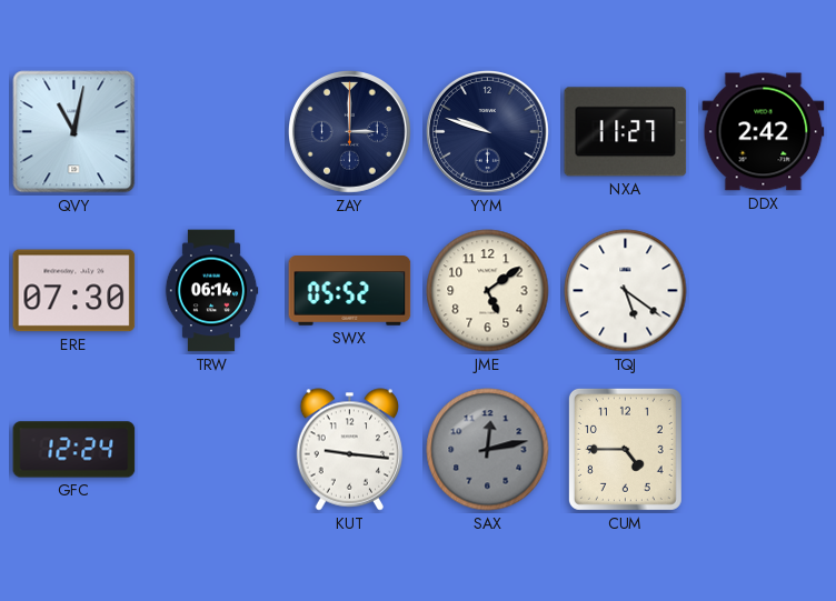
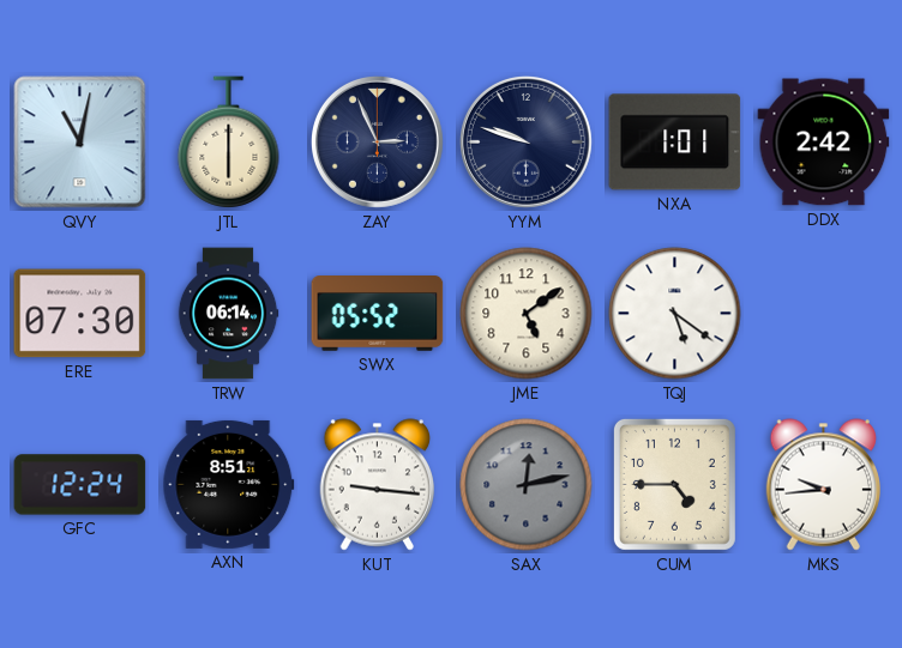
JTL: none -> 6:00 (229, 143)
ZAY: 3:00 -> 2:56 (377, 141)
NXA: 11:27 -> 1:01 (675, 143)
AXN: none -> 8:51 (229, 484)
MKS: none -> 9:44 (823, 485)
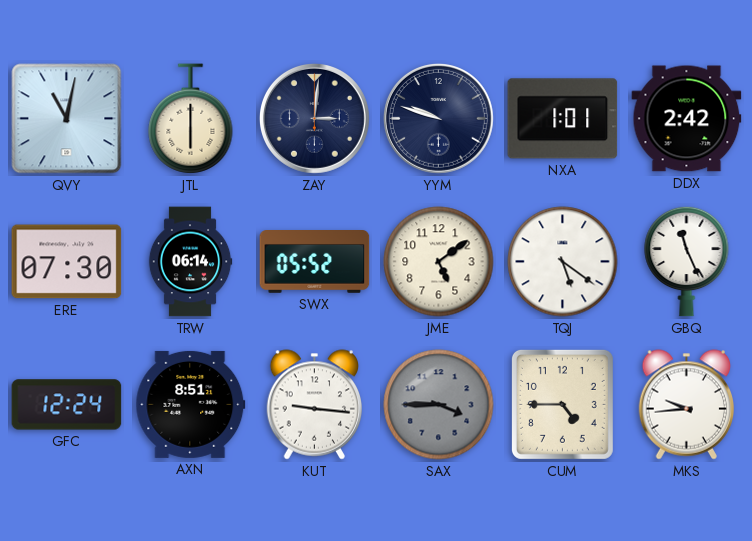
ZAY: 2:56 -> 3:01 (314, 118)
GBQ: none -> 11:26 (687, 261)
SAX: 12:13 -> 3:45 (439, 405)
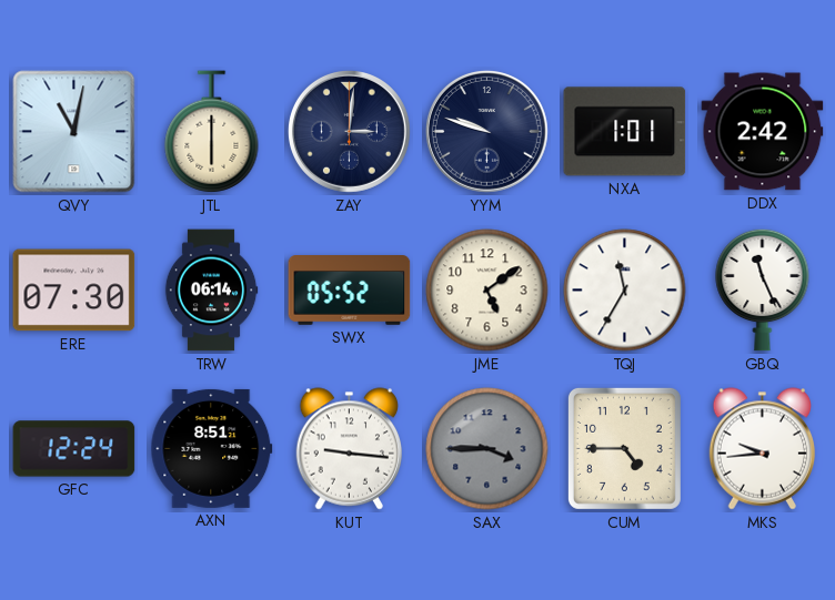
TQJ: 5:21 -> 11:35 (625, 291)
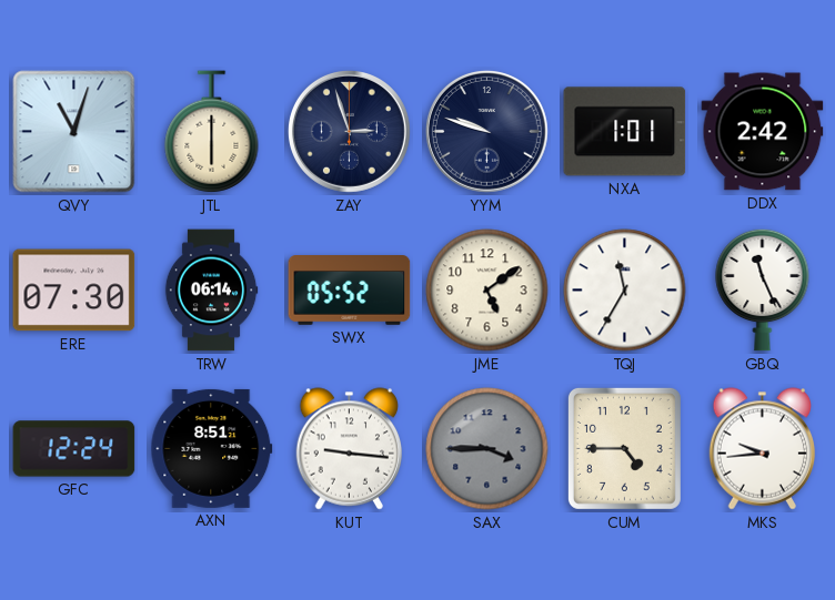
QVY: 11:02 -> 11:03 (74, 132)
ZAY: 3:01 -> 2:57 (349, 131)
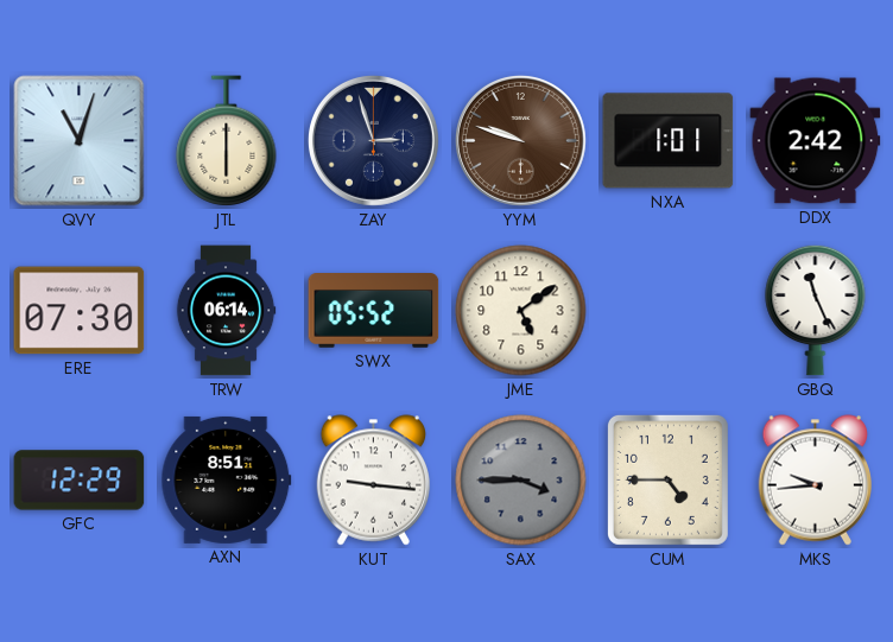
YYM dial: navy -> brown (520, 140)
TQJ: 11:35 -> none (625, 291)
GFC: 12:24 -> 12:29 (80, 481)
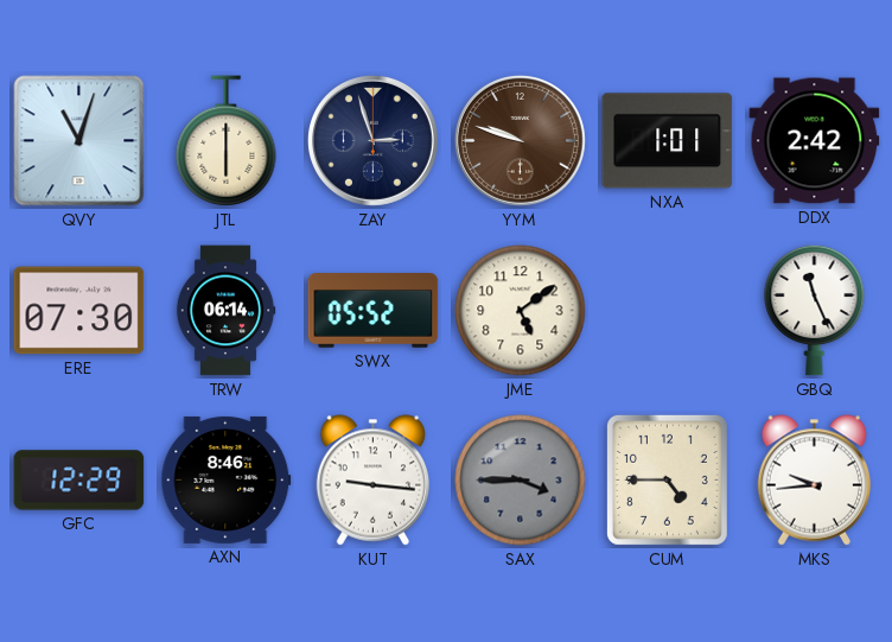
AXN: 8:51 -> 8:46 (227, 479)
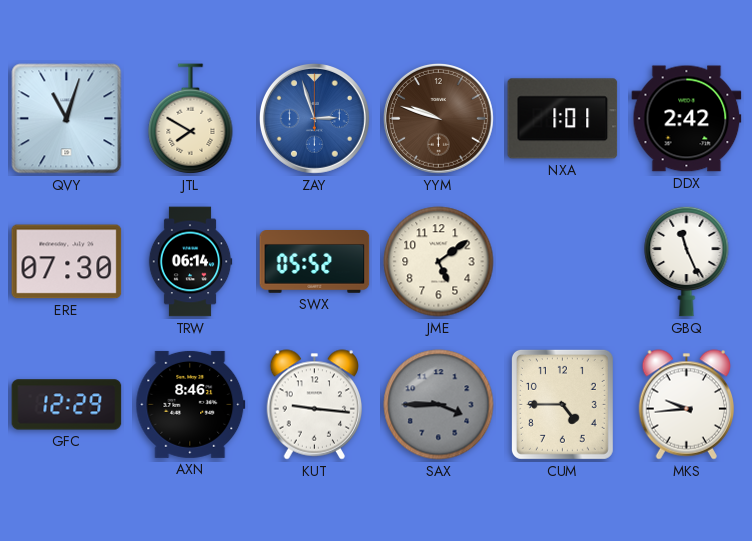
JTL: 6:00 -> 7:50 (191, 119)
ZAY dial: navy -> blue (314, 118)
